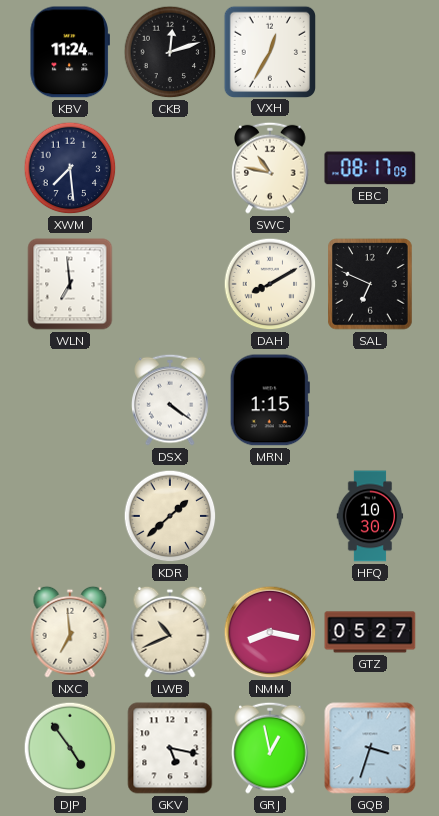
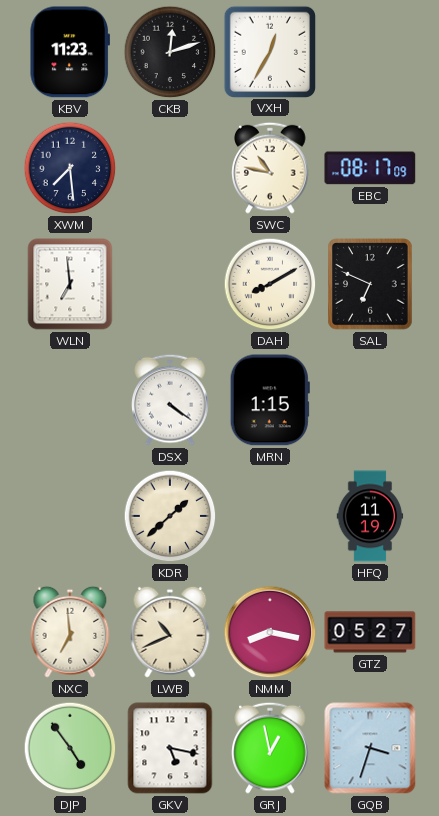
KBV: 11:24 -> 11:23 (69, 52)
HFQ: 10:30 -> 11:19 (370, 516)
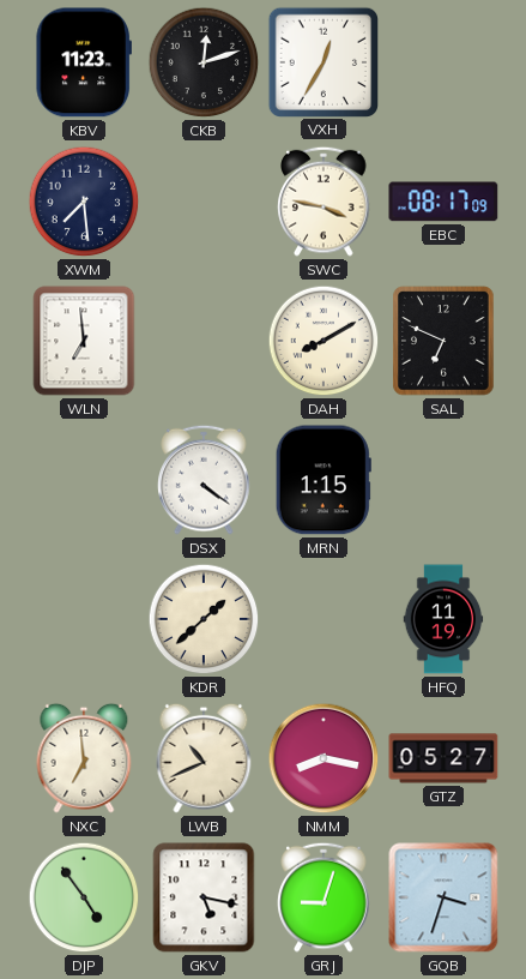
SWC: 10:47 -> 3:47 (324, 202)
GRJ: 12:58 -> 9:03 (324, 897)
